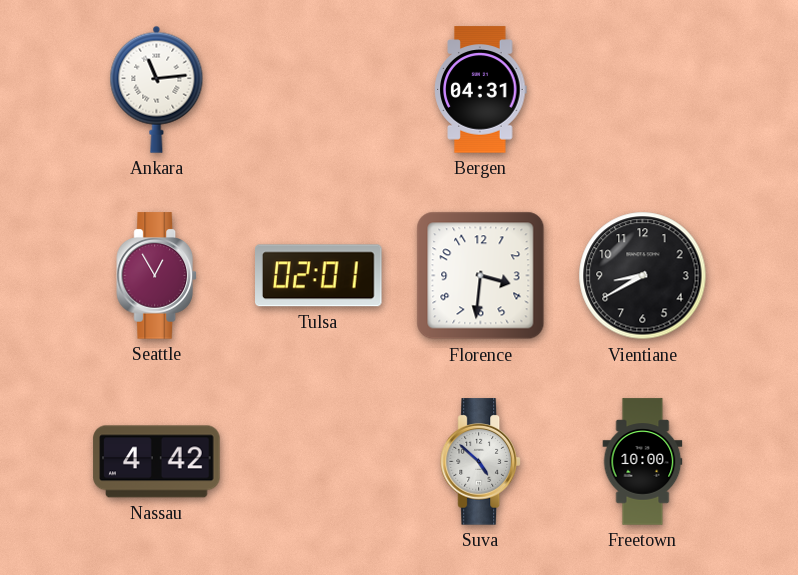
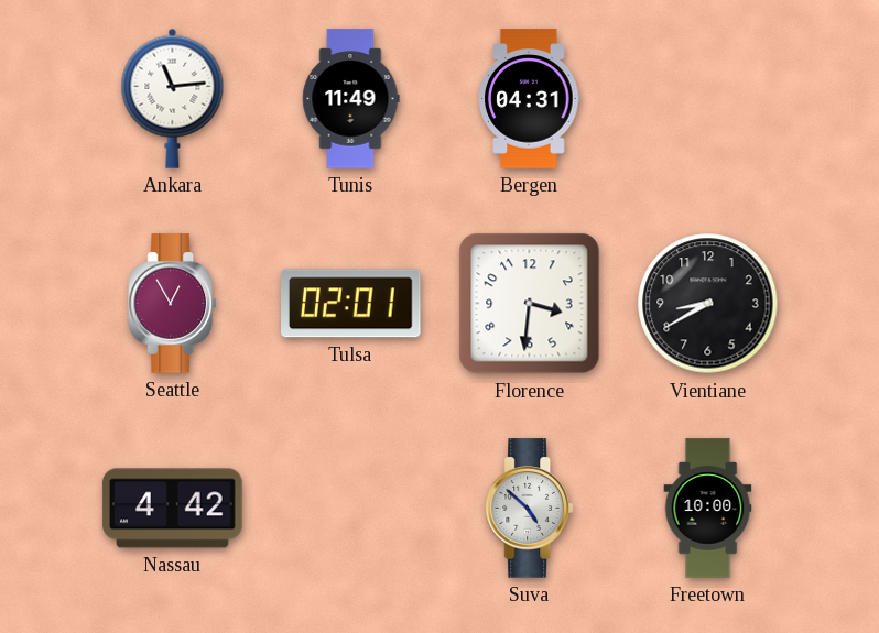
Tunis: none -> 11:49 (351, 99)
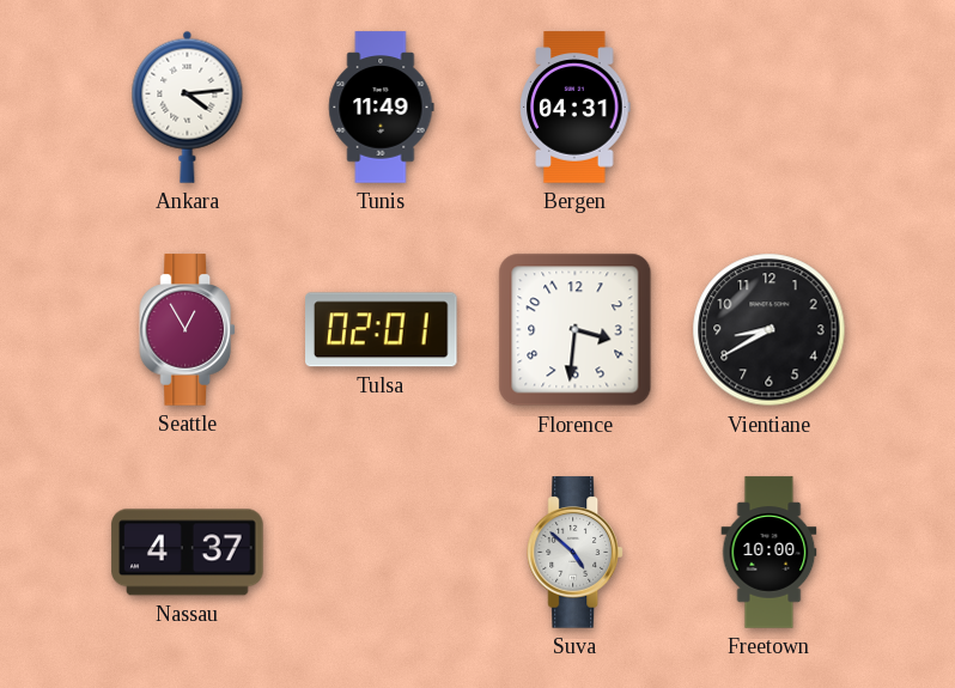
Ankara: 11:14 -> 4:14 (188, 106)
Nassau: 4:42 -> 4:37 (188, 553)
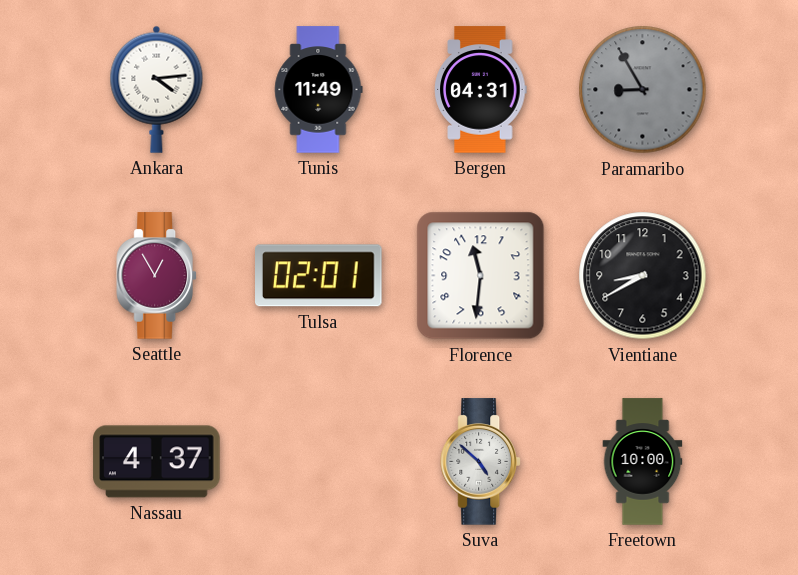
Paramaribo: none -> 8:55 (643, 90)
Florence: 3:31 -> 11:31 (481, 276)
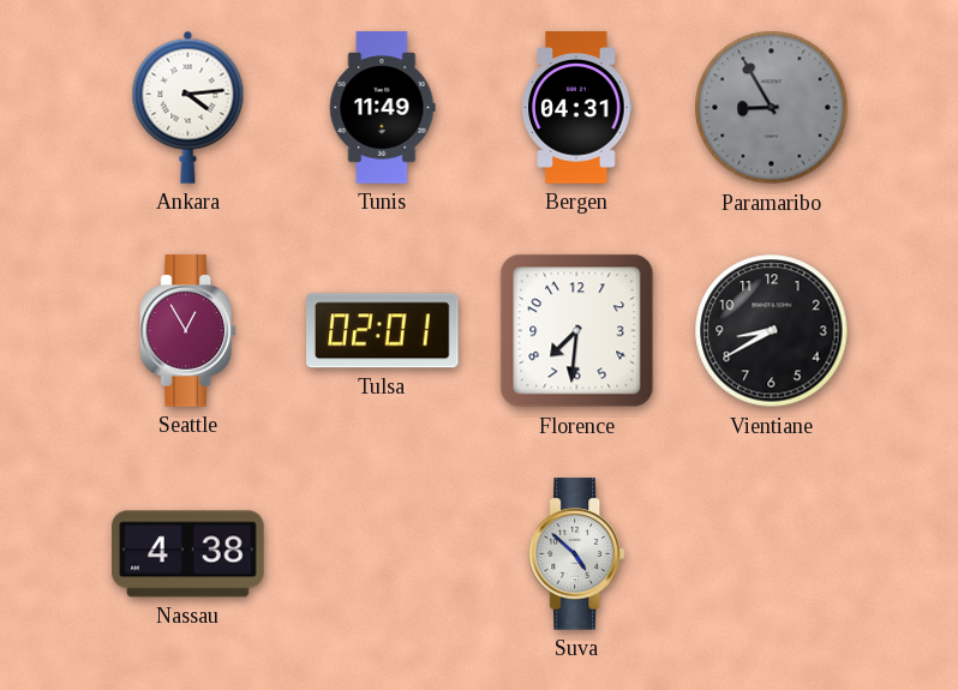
Florence: 11:31 -> 7:31 (577, 331)
Nassau: 4:37 -> 4:38 (188, 554)
Freetown: 10:00 -> none (643, 462)
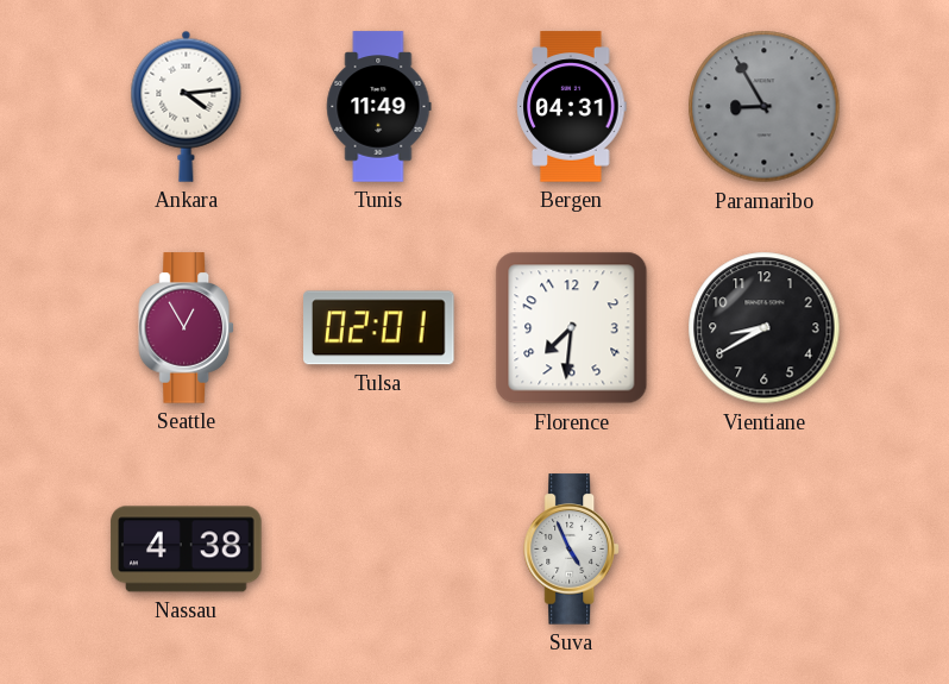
Suva: 4:52 -> 4:56 (571, 550)
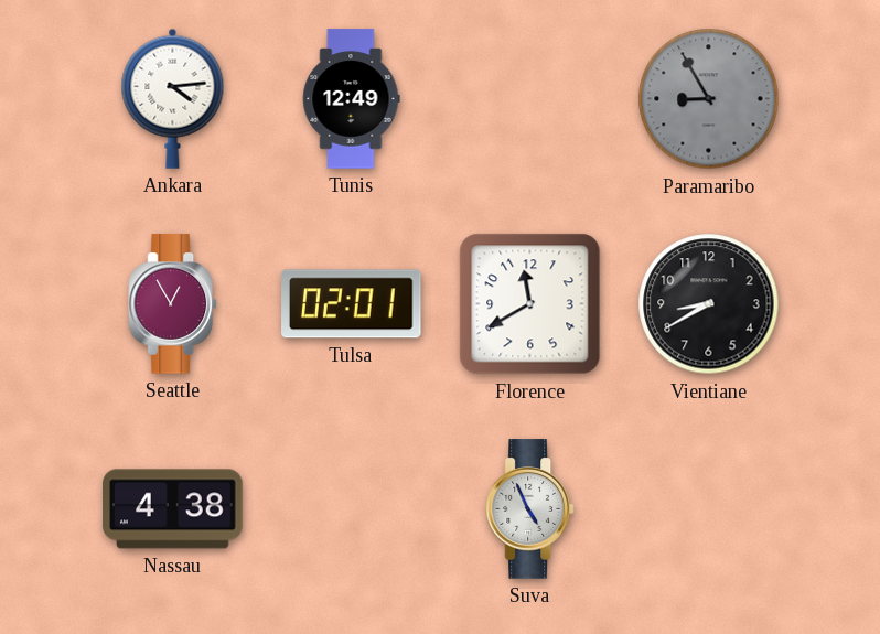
Tunis: 11:49 -> 12:49 (352, 99)
Bergen: 04:31 -> none (572, 107)
Florence: 7:31 -> 11:40 (530, 304)
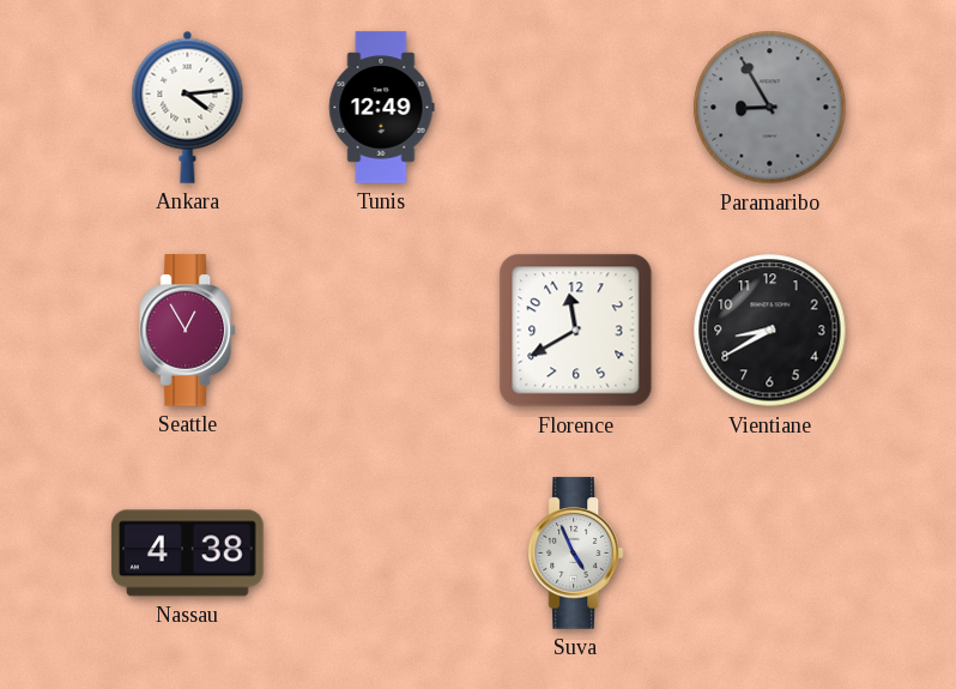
Tulsa: 02:01 -> none (352, 304)
